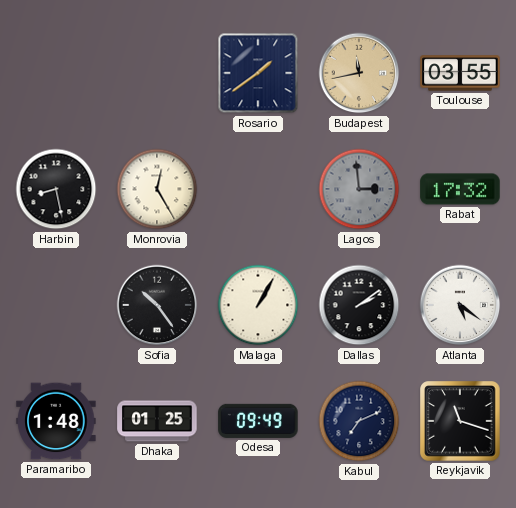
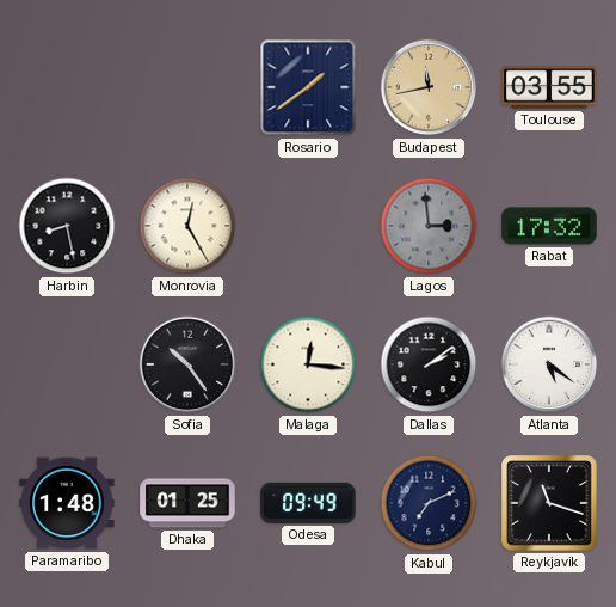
Malaga: 1:05 -> 12:16 (308, 364)
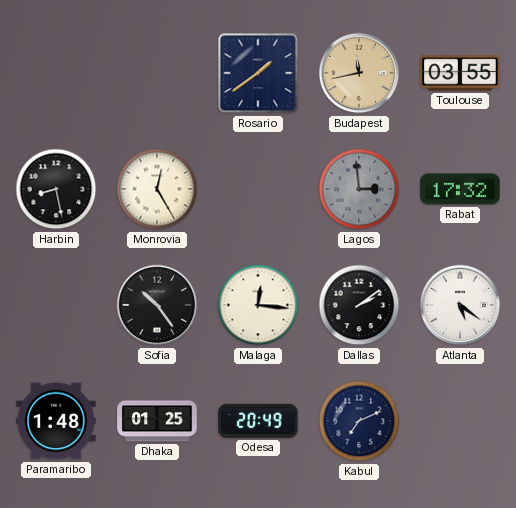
Odesa: 09:49 -> 20:49 (258, 421)
Reykjavik: 11:18 -> none (549, 503)
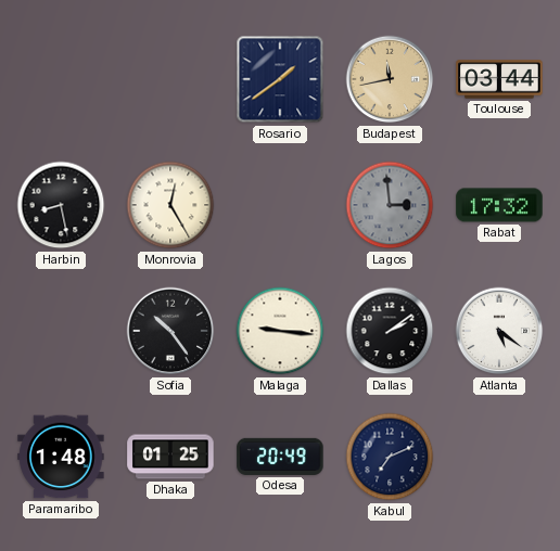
Toulouse: 03:55 -> 03:44 (499, 79)
Malaga: 12:16 -> 9:16 (280, 331)
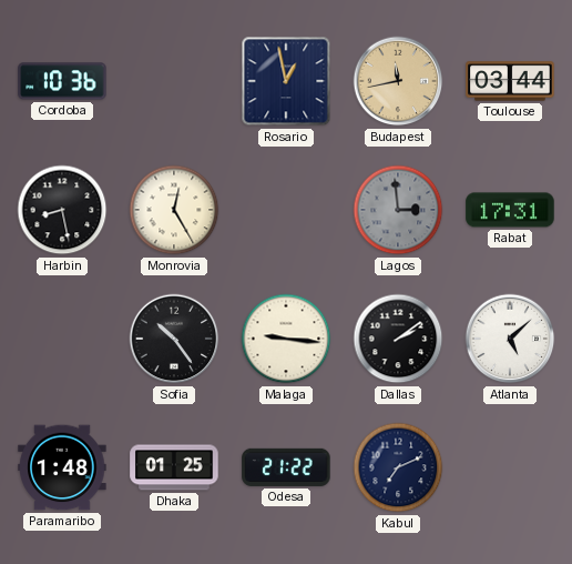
Cordoba: none -> 10:36 (62, 81)
Rosario: 1:39 -> 12:58 (286, 81)
Rabat: 17:32 -> 17:31 (510, 210)
Atlanta: 5:21 -> 5:08 (510, 339)
Odesa: 20:49 -> 21:22 (286, 467)
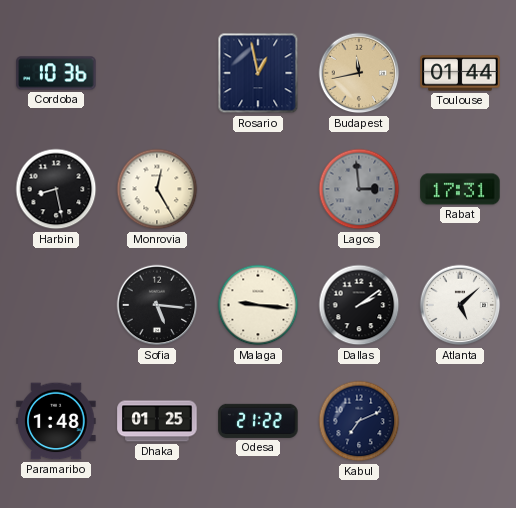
Toulouse: 03:44 -> 01:44 (460, 73)
Sofia: 10:24 -> 5:16 (157, 305)
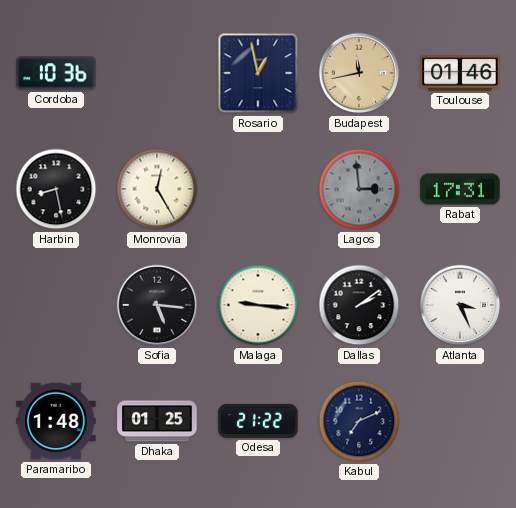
Toulouse: 01:44 -> 01:46 (460, 73)
Atlanta: 5:08 -> 3:26 (460, 305)
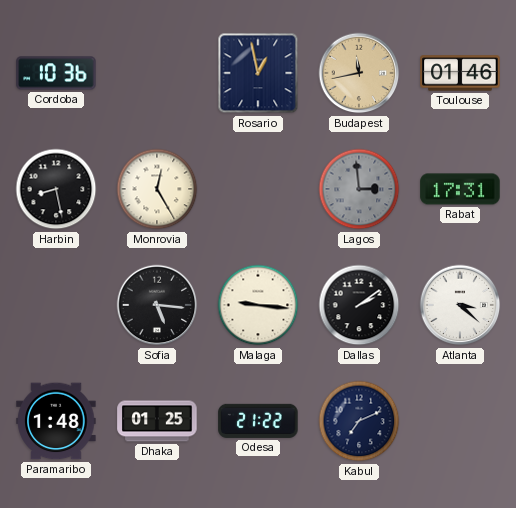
Atlanta: 3:26 -> 3:22 (460, 305)
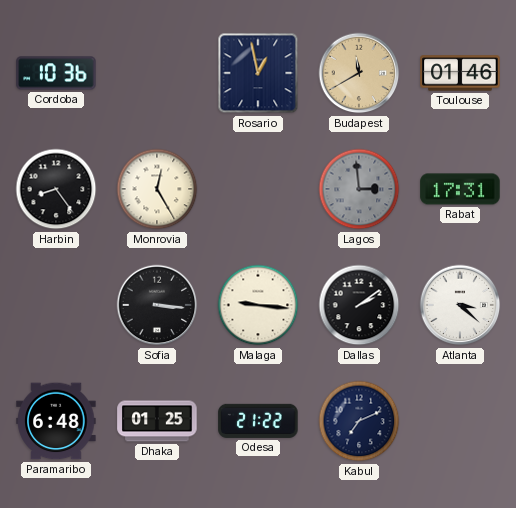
Budapest: 11:43 -> 11:40 (359, 73)
Harbin: 8:28 -> 8:24 (56, 189)
Sofia: 5:16 -> 3:16 (157, 305)
Paramaribo: 1:48 -> 6:48 (56, 421)
